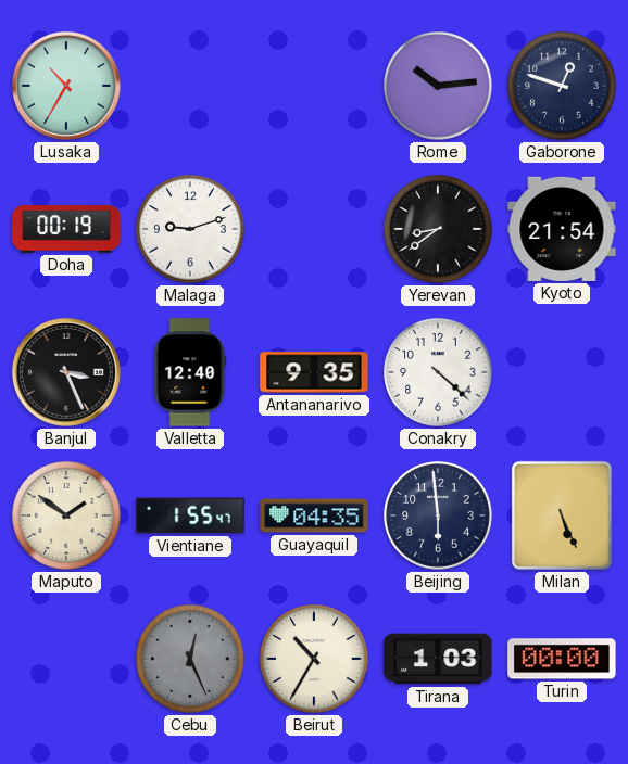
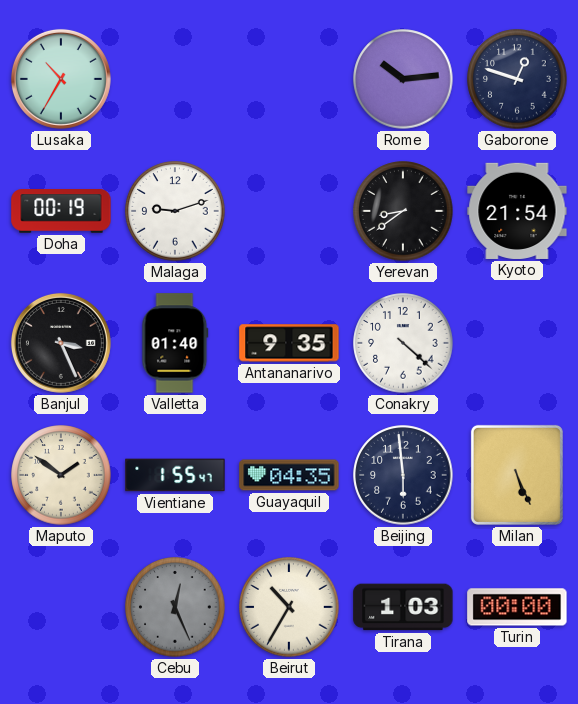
Valletta: 12:40 -> 01:40 (175, 343)
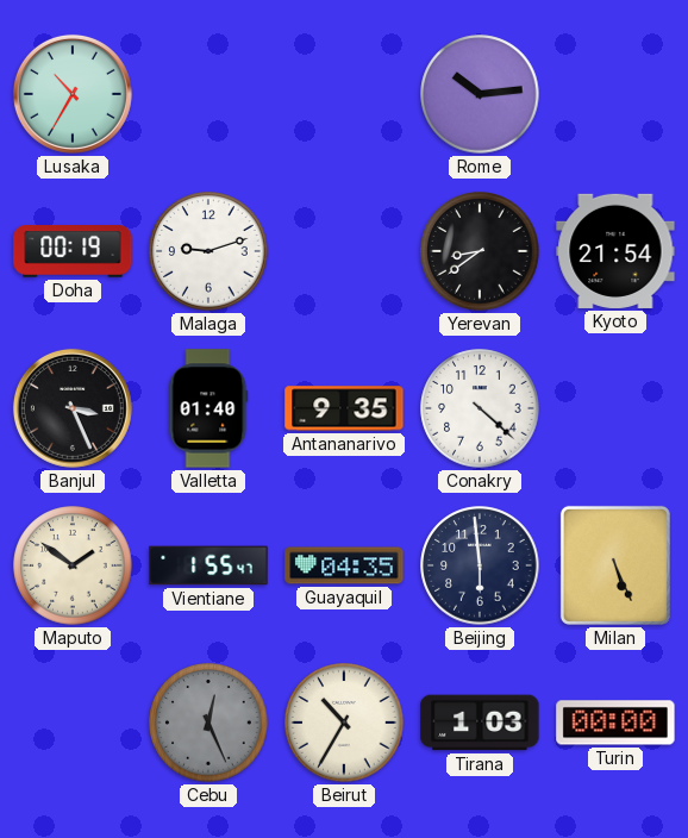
Gaborone: 12:48 -> none (517, 79)
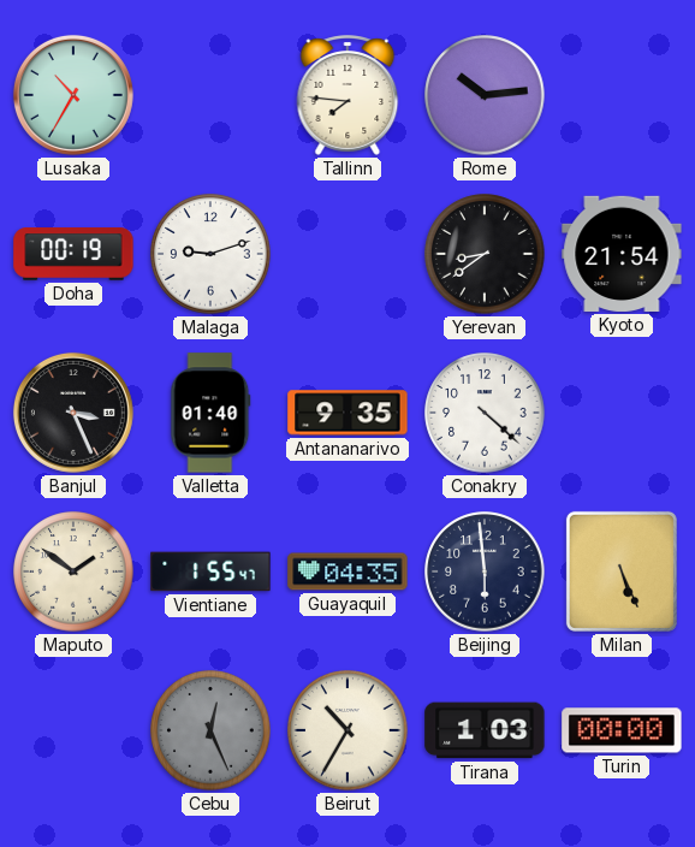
Tallinn: none -> 7:46 (348, 95)
